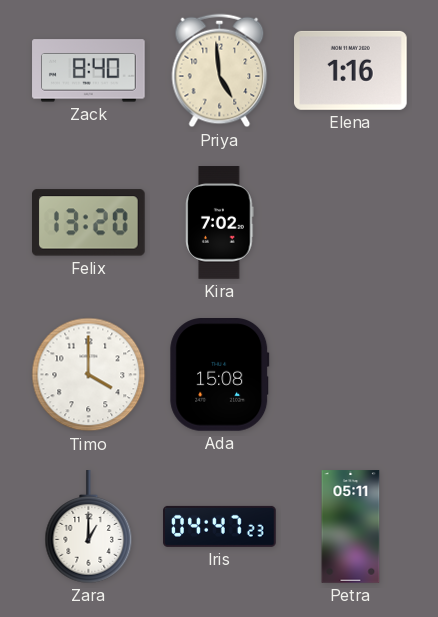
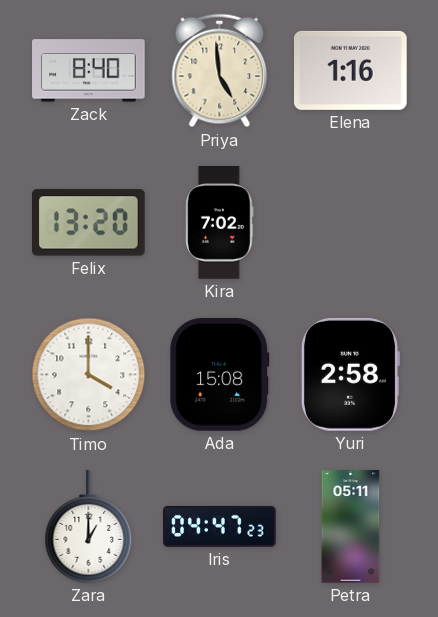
Yuri: none -> 2:58 (350, 375)
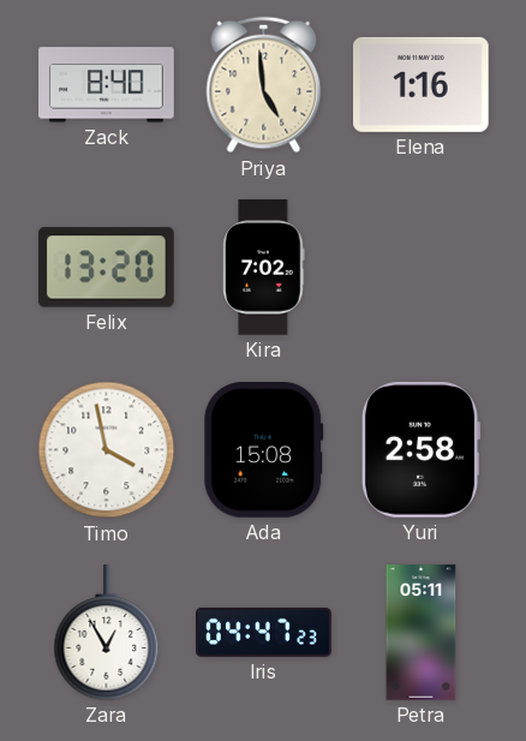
Timo: 4:00 -> 3:58 (107, 450)
Zara: 1:00 -> 12:55 (107, 633)
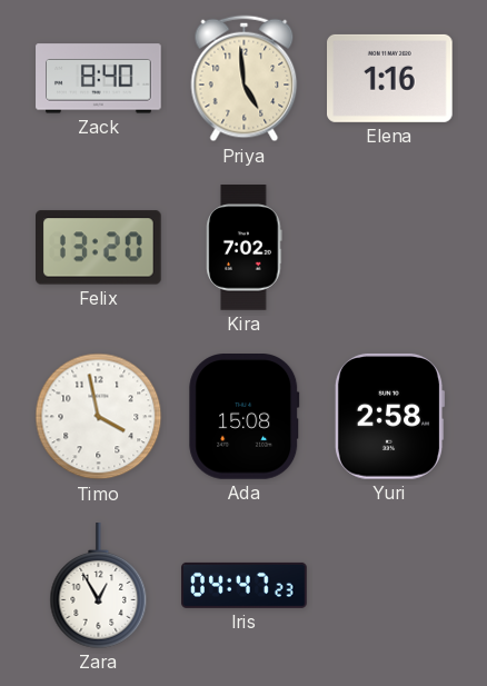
Petra: 05:11 -> none (422, 633)
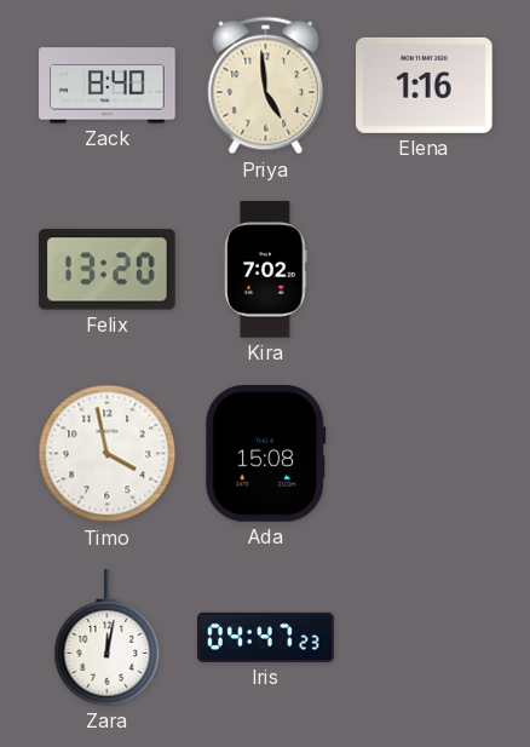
Yuri: 2:58 -> none (389, 417)
Zara: 12:55 -> 12:02 (108, 638)
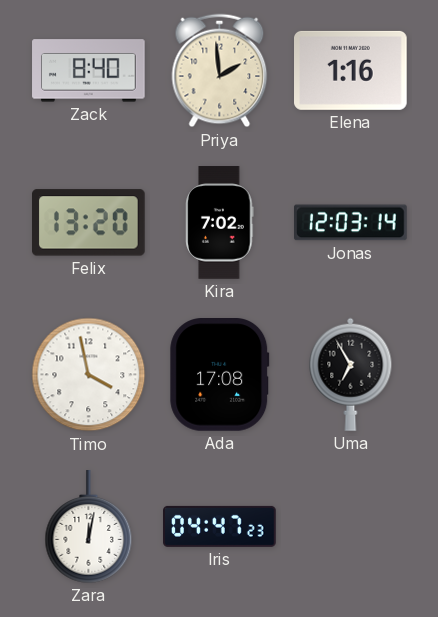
Priya: 4:59 -> 1:59 (220, 71)
Jonas: none -> 12:03 (351, 223)
Ada: 15:08 -> 17:08 (220, 375)
Uma: none -> 6:55 (351, 374)
